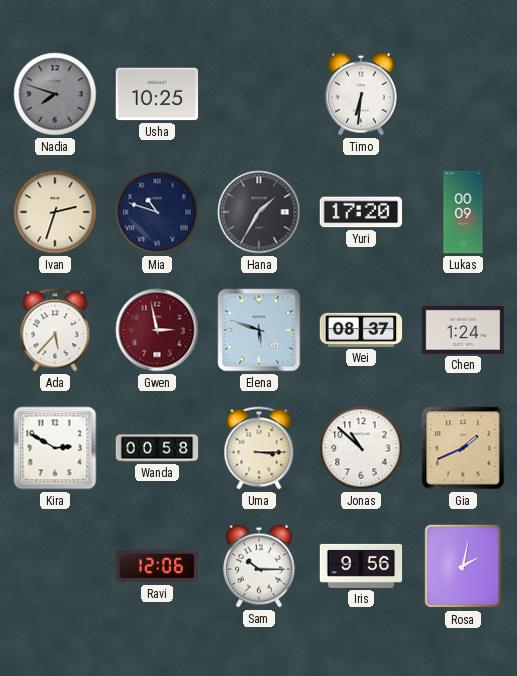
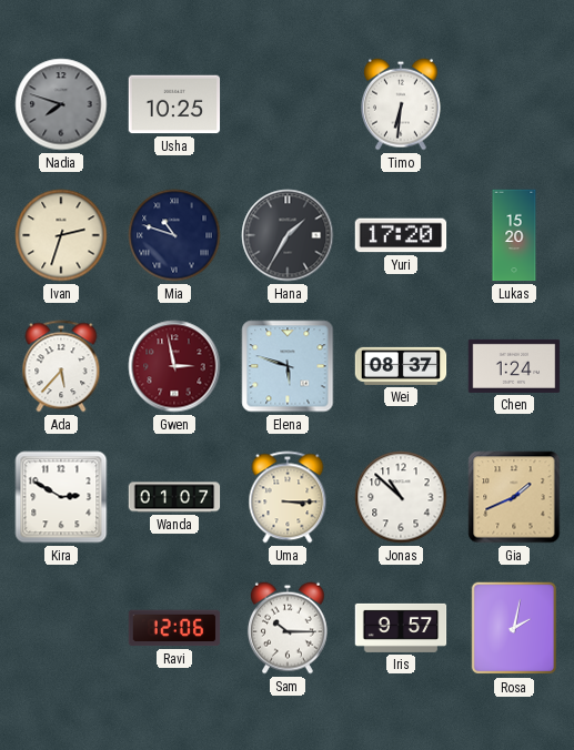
Lukas: 00:09 -> 15:20 (514, 235)
Wanda: 00:58 -> 01:07 (174, 497)
Iris: 9:56 -> 9:57 (401, 628)
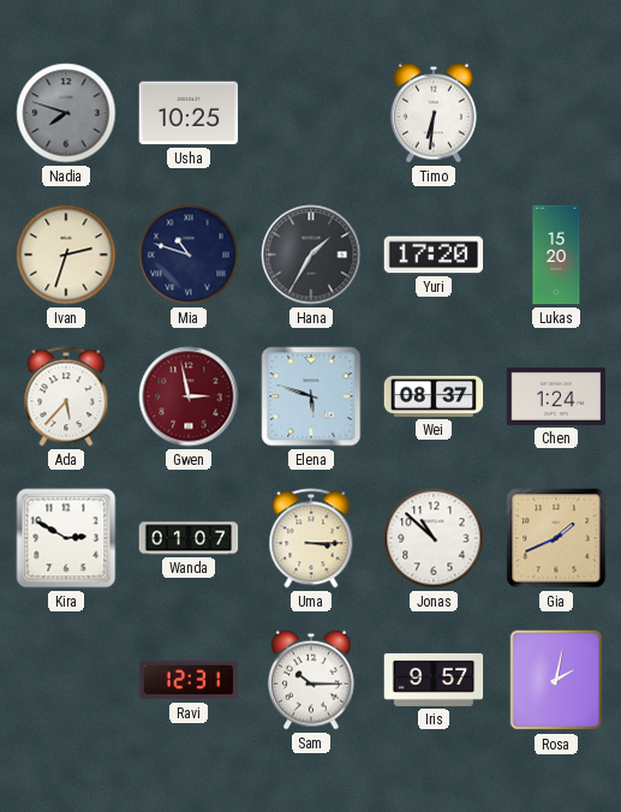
Ravi: 12:06 -> 12:31 (189, 680)
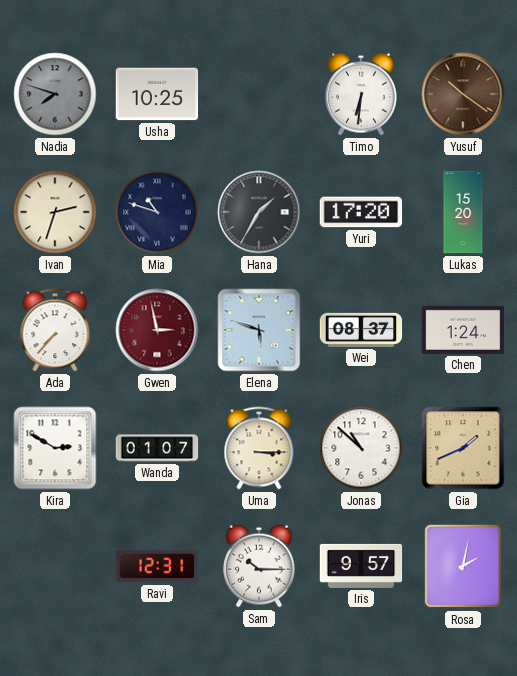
Yusuf: none -> 10:21 (463, 94)
Ada: 5:37 -> 7:37 (55, 330)
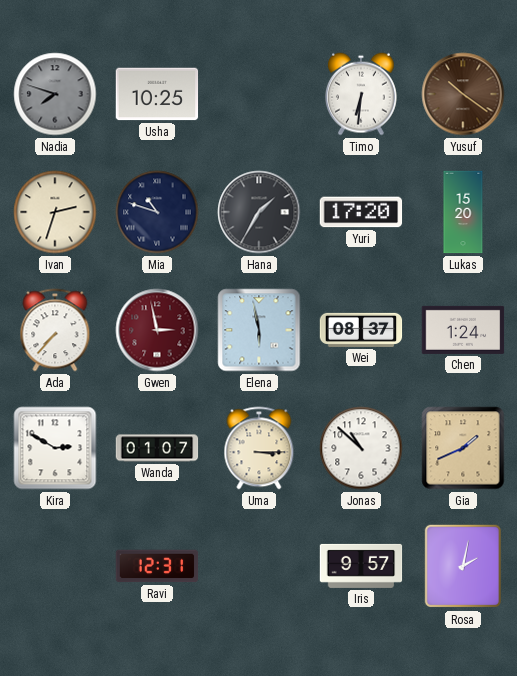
Elena: 5:48 -> 5:58 (259, 330)
Sam: 10:15 -> none (259, 566)
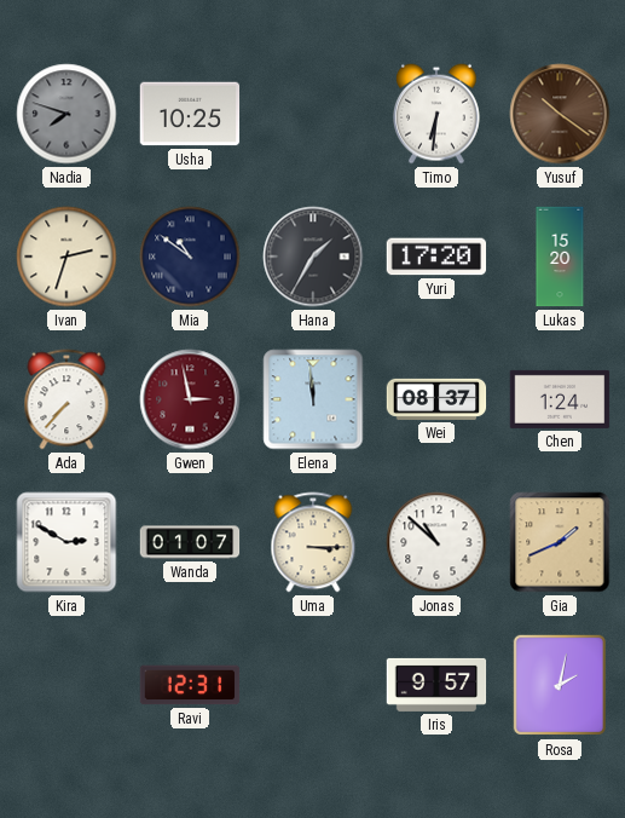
Mia: 10:48 -> 10:51 (190, 257)
Elena: 5:58 -> 11:59 (313, 399)
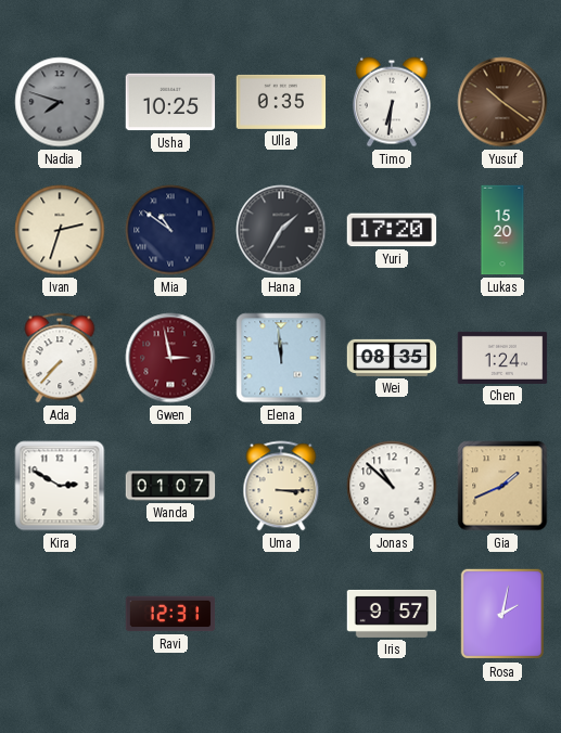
Ulla: none -> 0:35 (281, 102)
Wei: 08:37 -> 08:35 (392, 358)
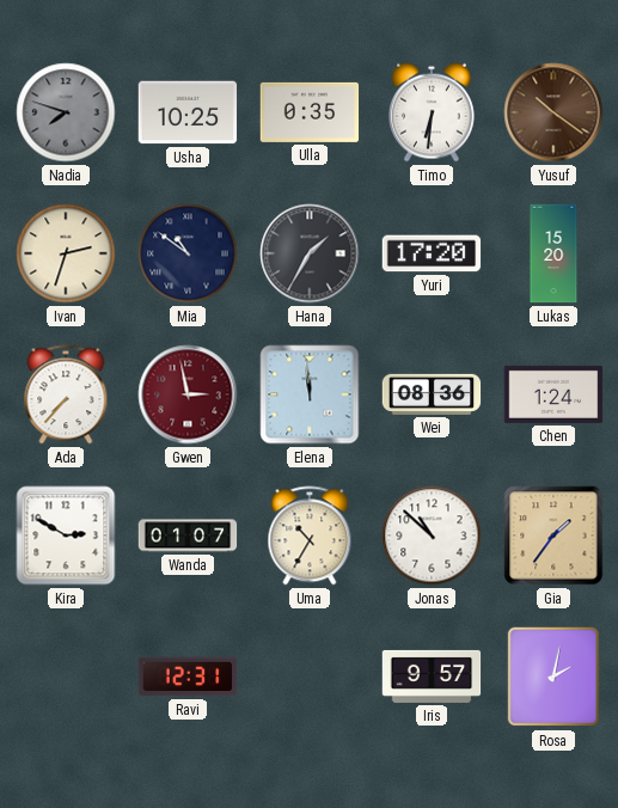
Wei: 08:35 -> 08:36 (432, 394)
Uma: 3:15 -> 10:35 (310, 535)
Gia: 1:41 -> 1:36 (553, 535)
